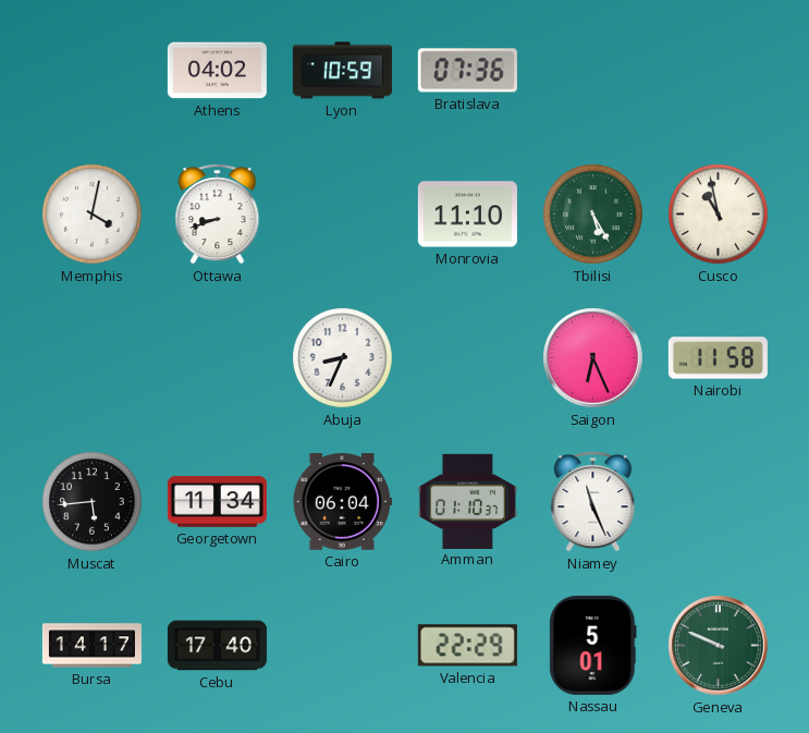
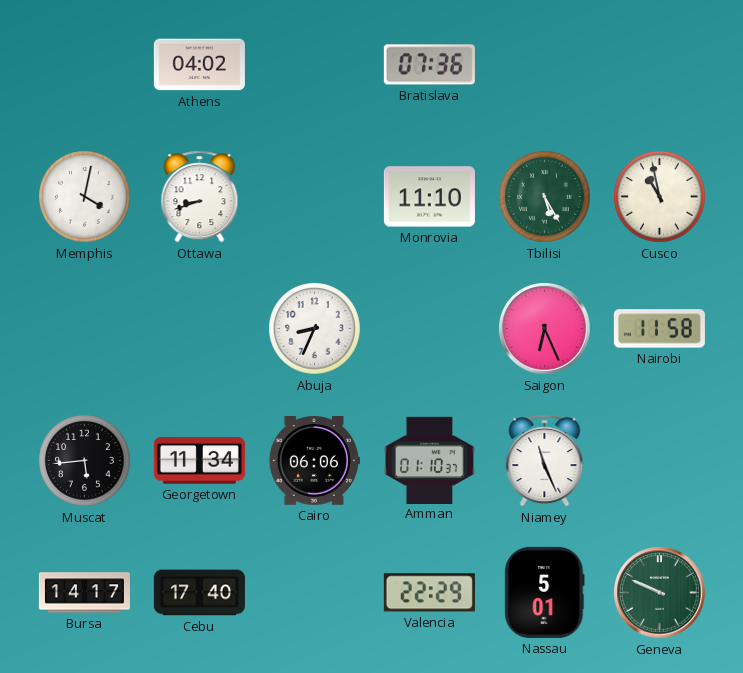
Lyon: 10:59 -> none (342, 71)
Cairo: 06:04 -> 06:06 (314, 461)
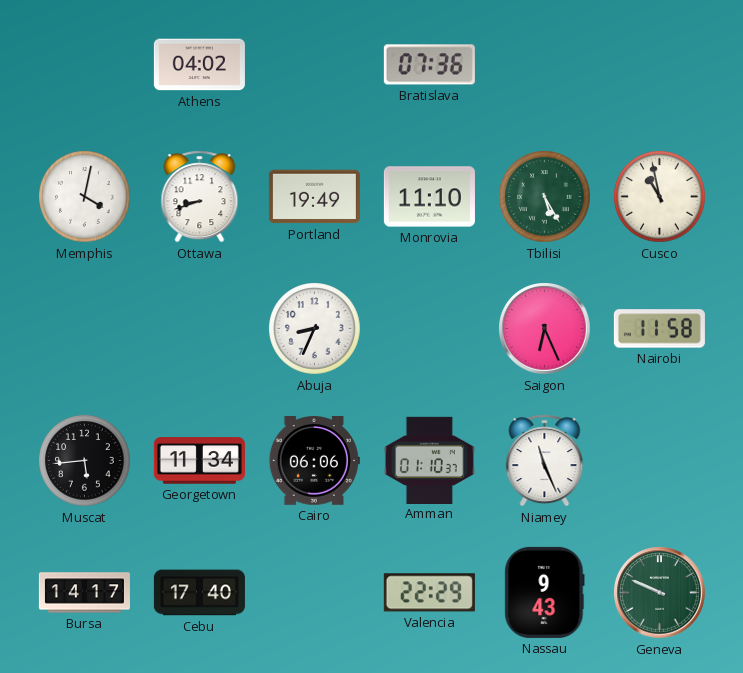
Portland: none -> 19:49 (314, 197)
Nassau: 5:01 -> 9:43 (545, 592)
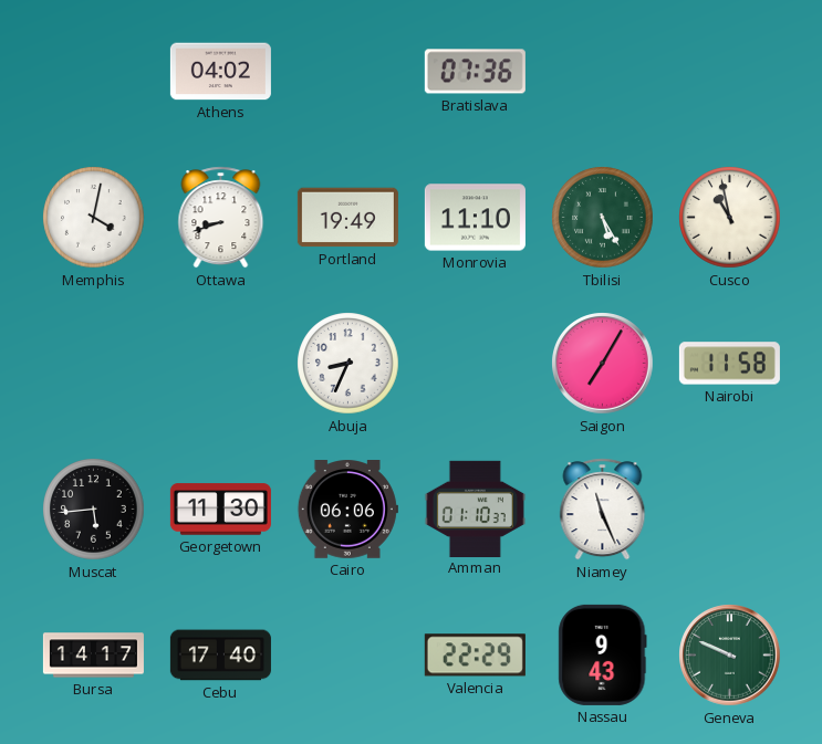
Saigon: 6:26 -> 7:05 (603, 364)
Georgetown: 11:34 -> 11:30 (220, 510)
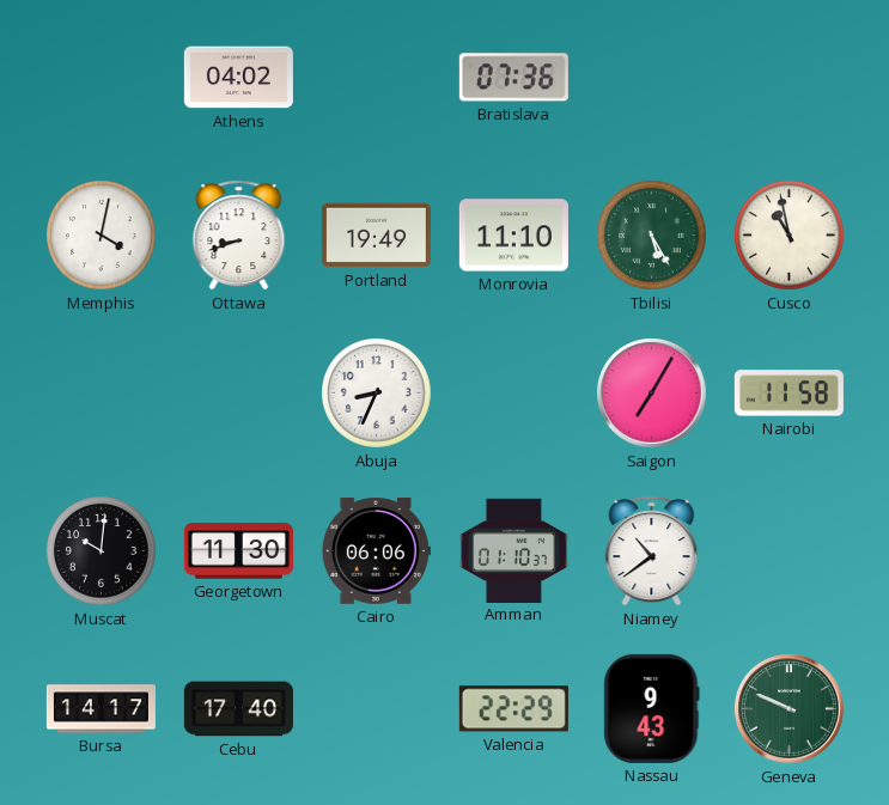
Muscat: 5:44 -> 10:01 (102, 551)
Niamey: 11:26 -> 10:39 (652, 551)
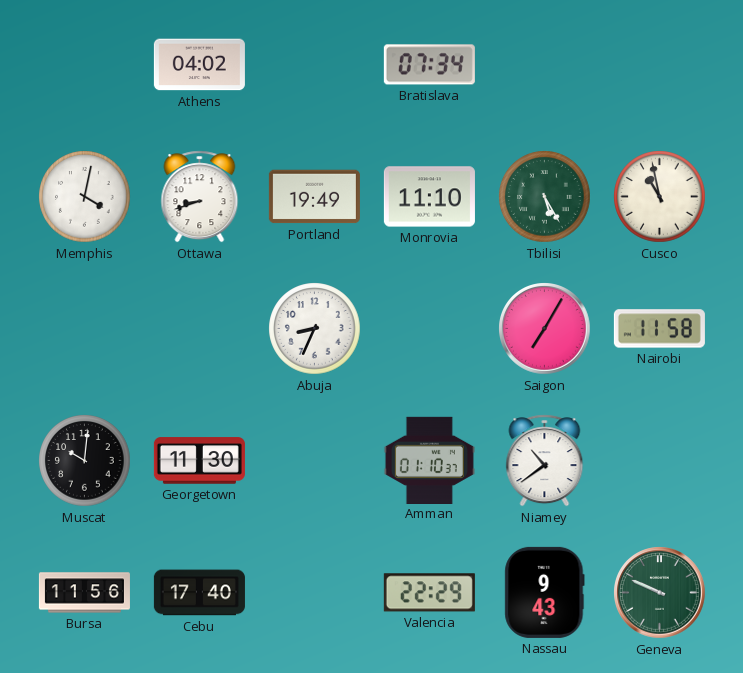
Bratislava: 07:36 -> 07:34 (429, 65)
Cairo: 06:06 -> none (376, 551)
Bursa: 14:17 -> 11:56 (84, 593)
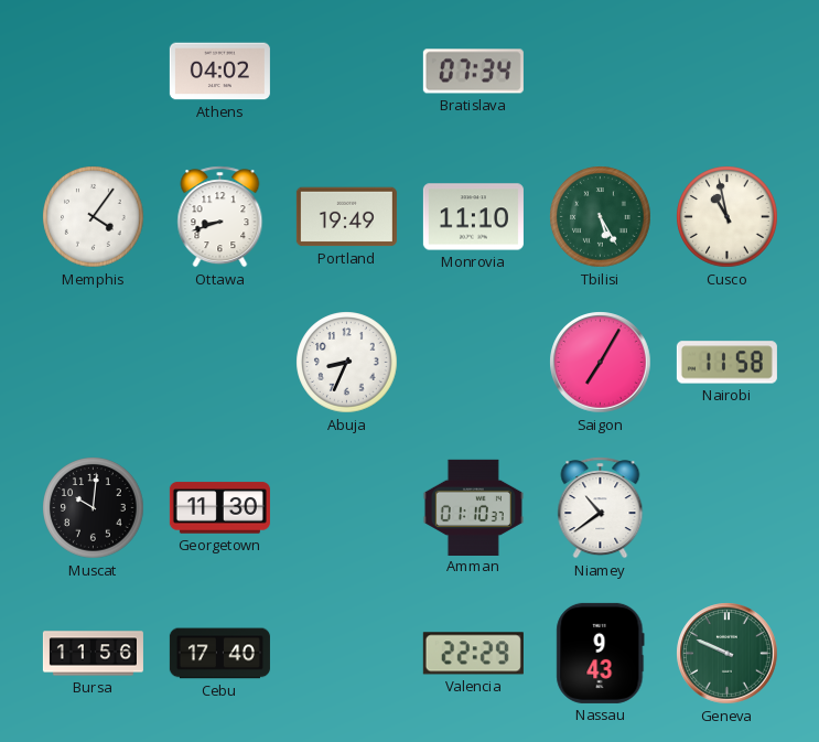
Memphis: 4:02 -> 4:06 (94, 217)
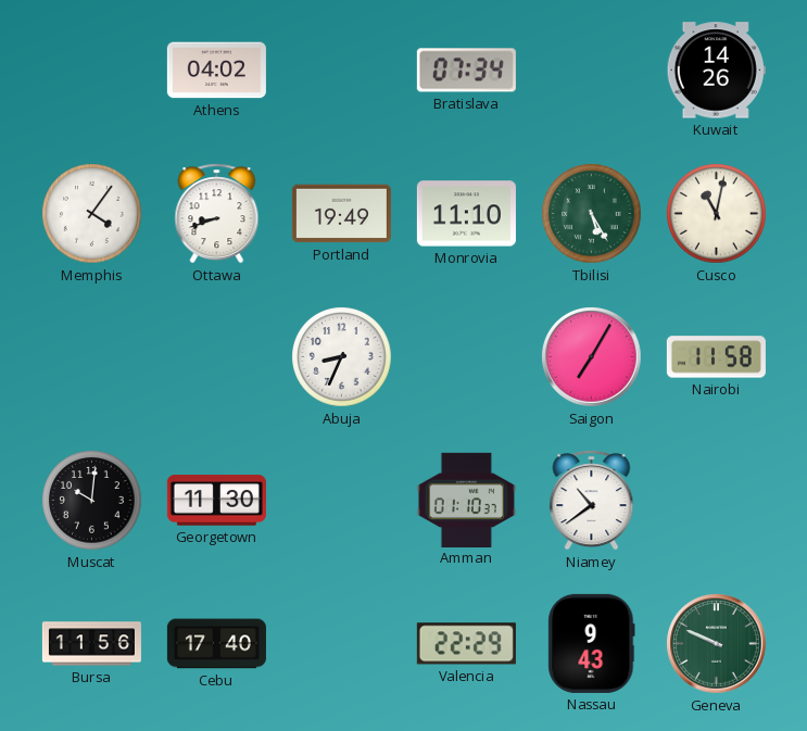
Kuwait: none -> 14:26 (716, 71)
Cusco: 10:58 -> 11:02 (717, 214)
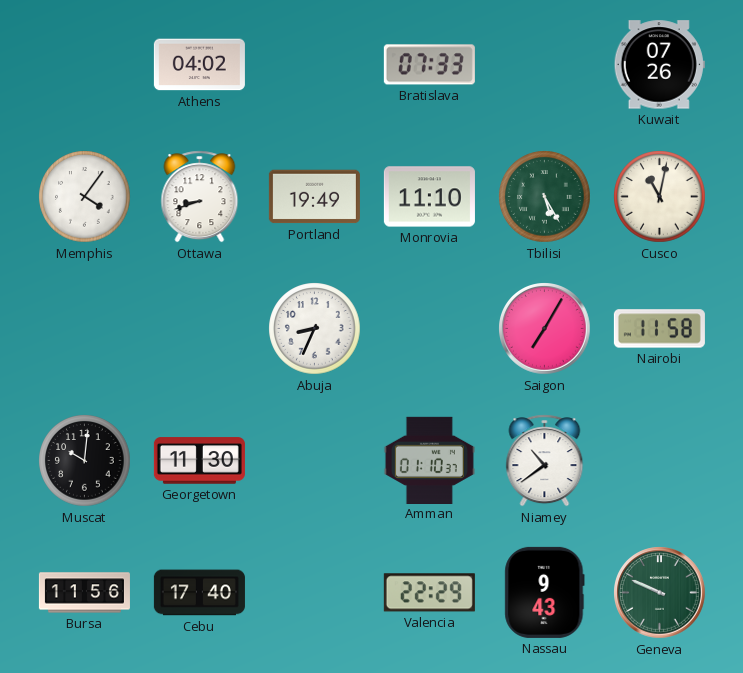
Bratislava: 07:34 -> 07:33 (429, 65)
Kuwait: 14:26 -> 07:26 (659, 65)
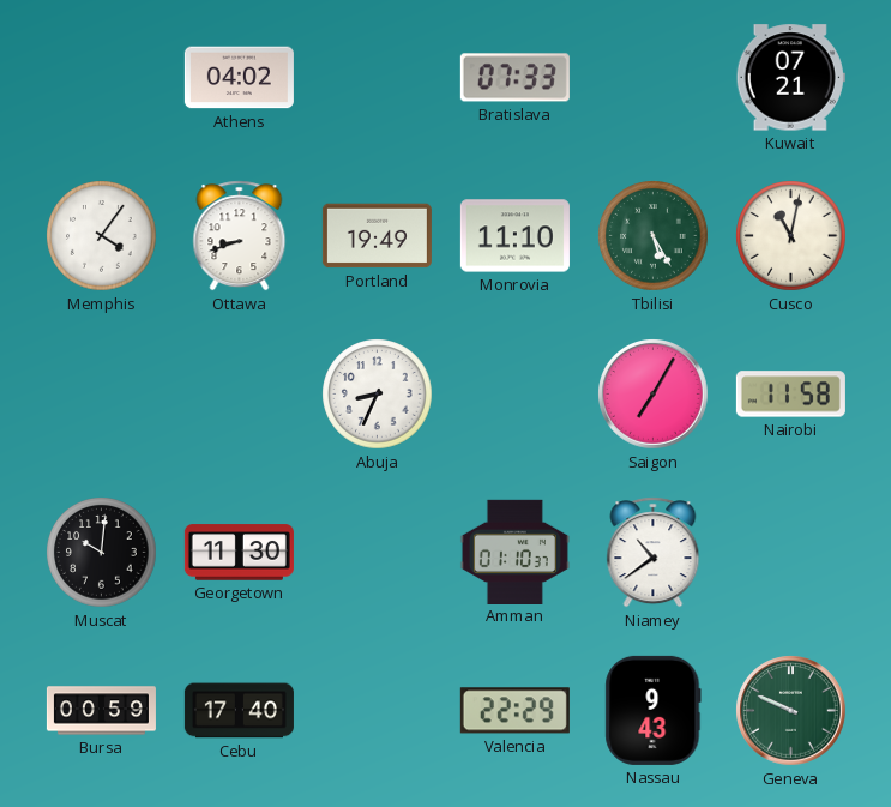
Kuwait: 07:26 -> 07:21 (790, 78)
Bursa: 11:56 -> 00:59 (101, 711)
